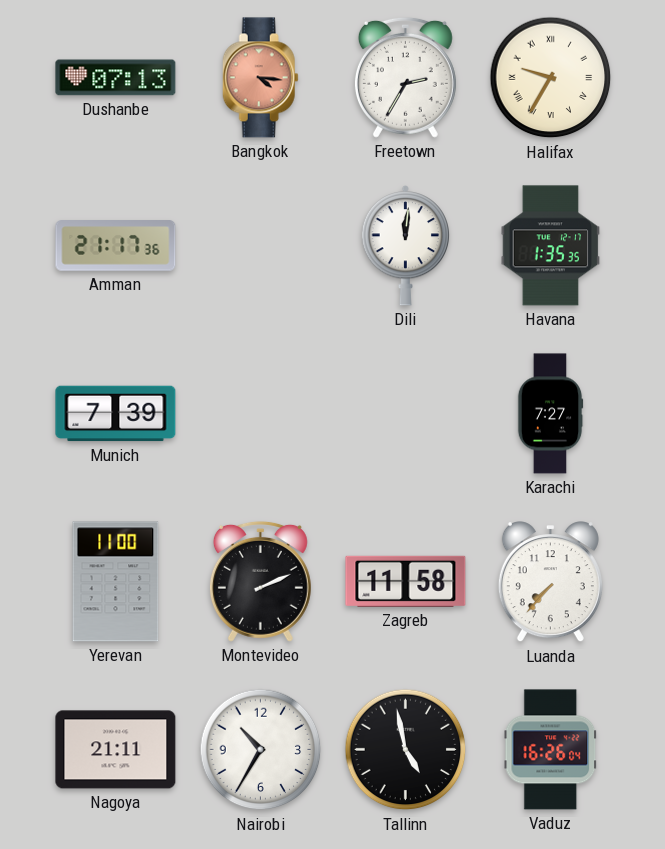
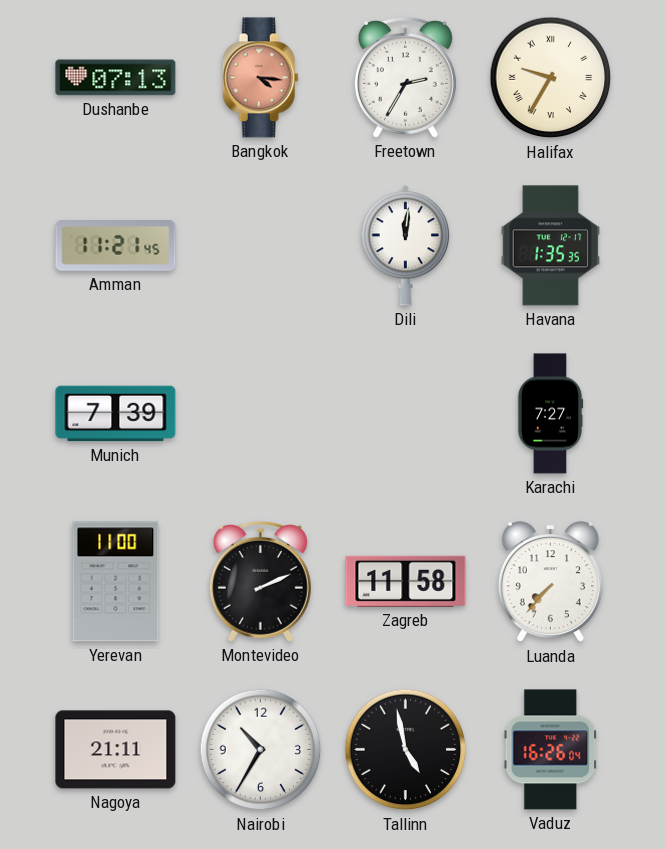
Amman: 21:17 -> 11:21 (116, 246)
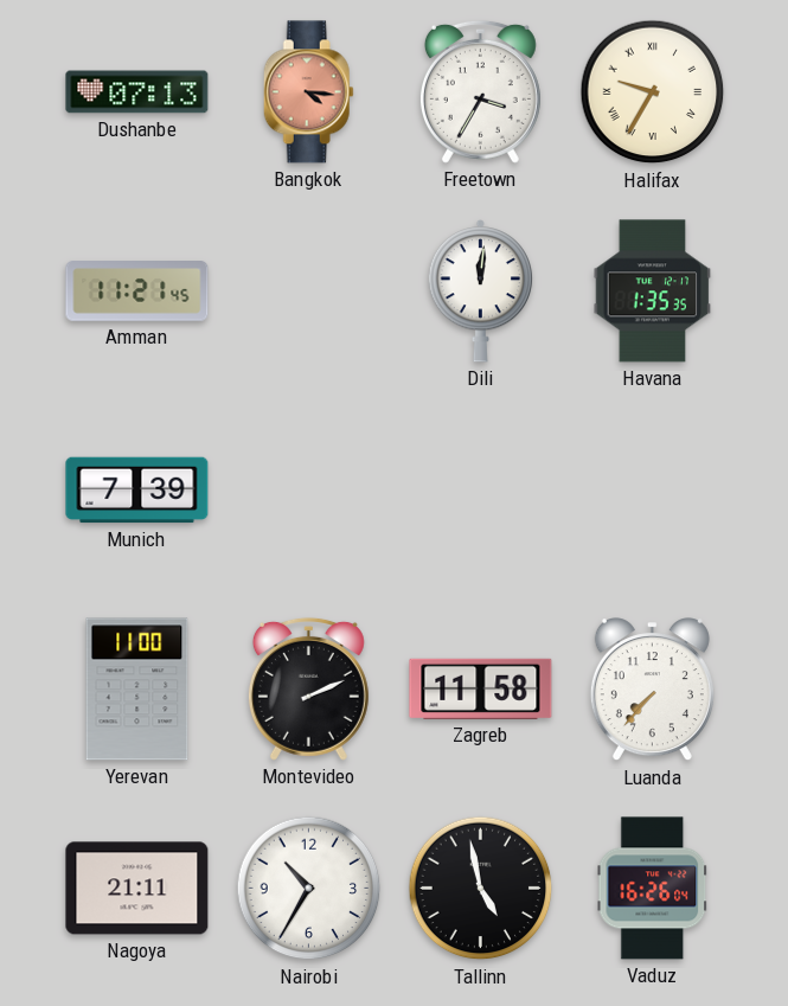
Freetown: 2:35 -> 3:35 (480, 91)
Karachi: 7:27 -> none (550, 414)
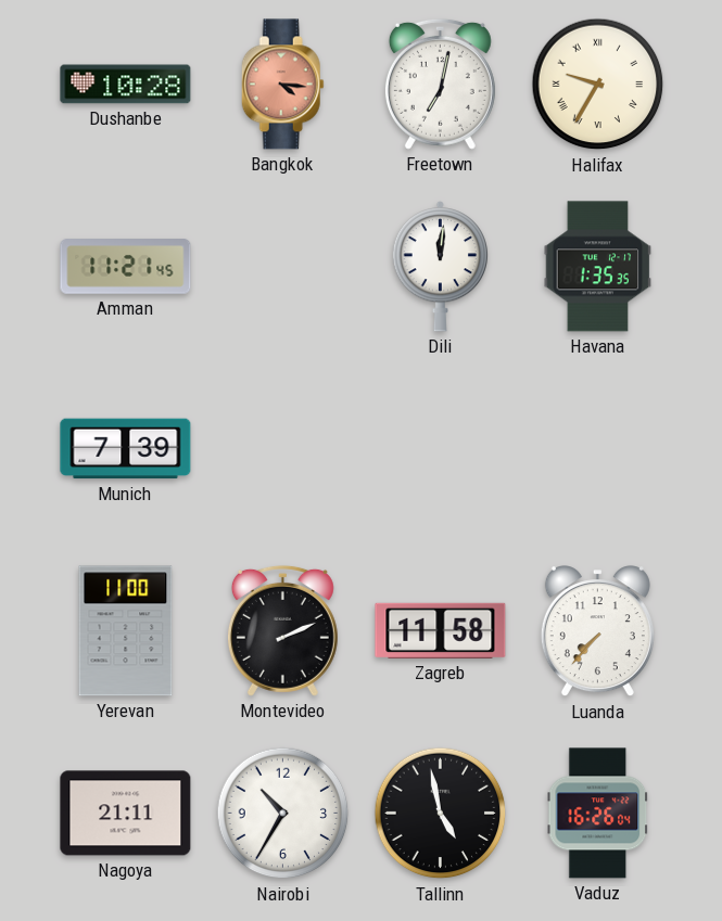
Dushanbe: 07:13 -> 10:28 (126, 85)
Freetown: 3:35 -> 7:02 (440, 84)
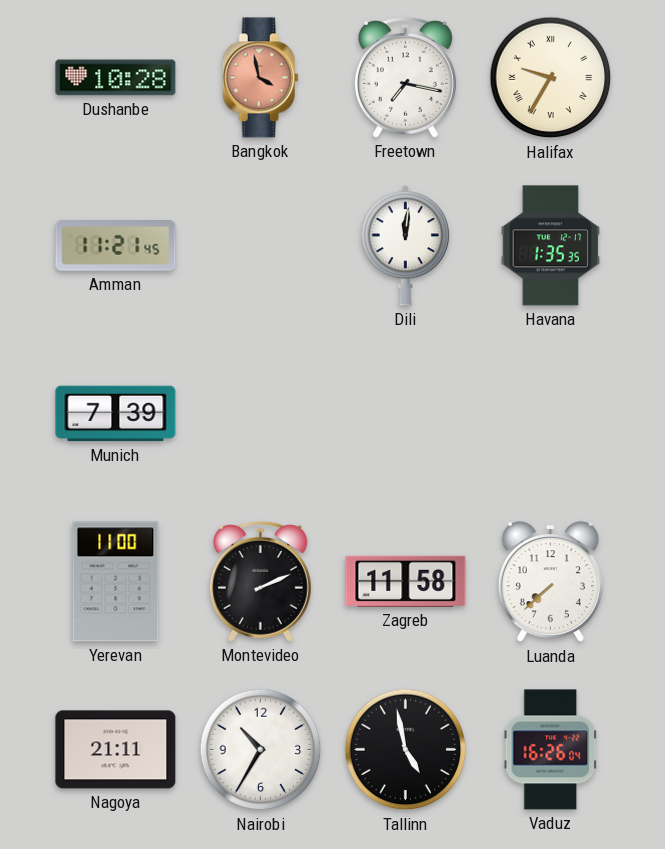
Bangkok: 4:16 -> 3:58 (260, 78)
Freetown: 7:02 -> 7:17 (405, 77)
Luanda: 7:37 -> 7:38 (550, 582)
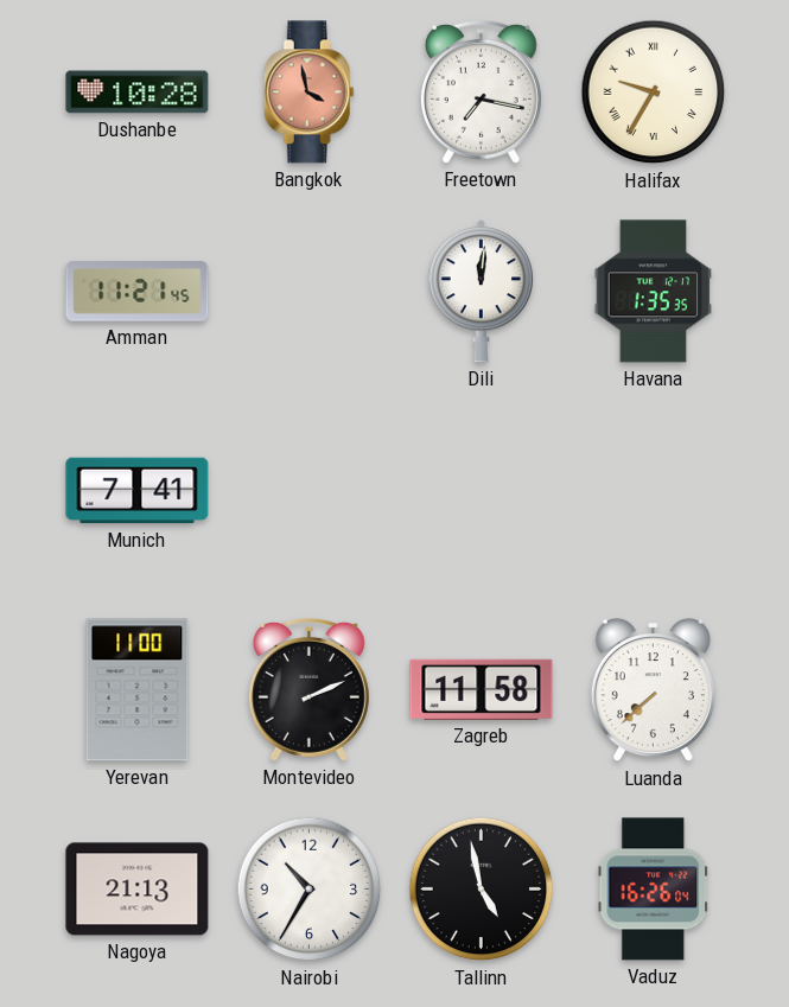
Munich: 7:39 -> 7:41 (138, 491)
Nagoya: 21:11 -> 21:13 (138, 890)
